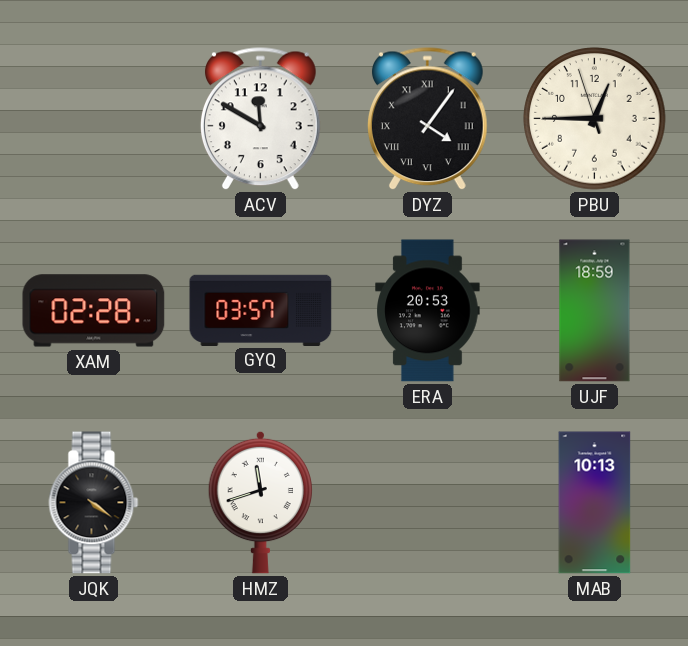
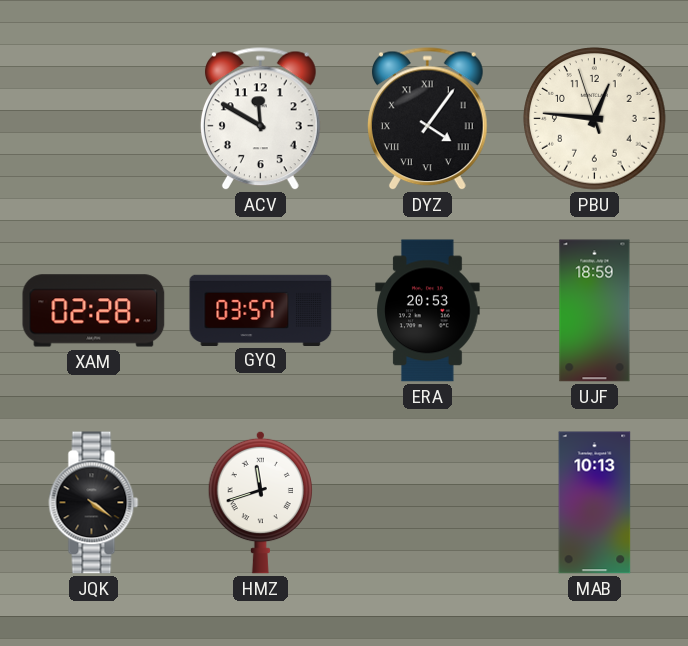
PBU: 12:44 -> 12:45 (595, 119)
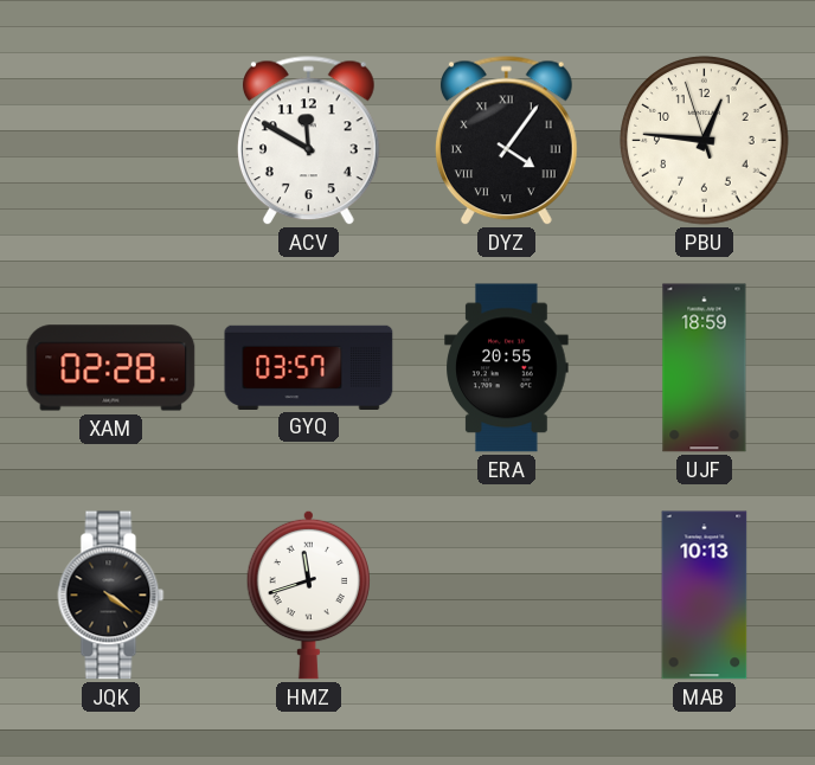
ERA: 20:53 -> 20:55 (507, 368)
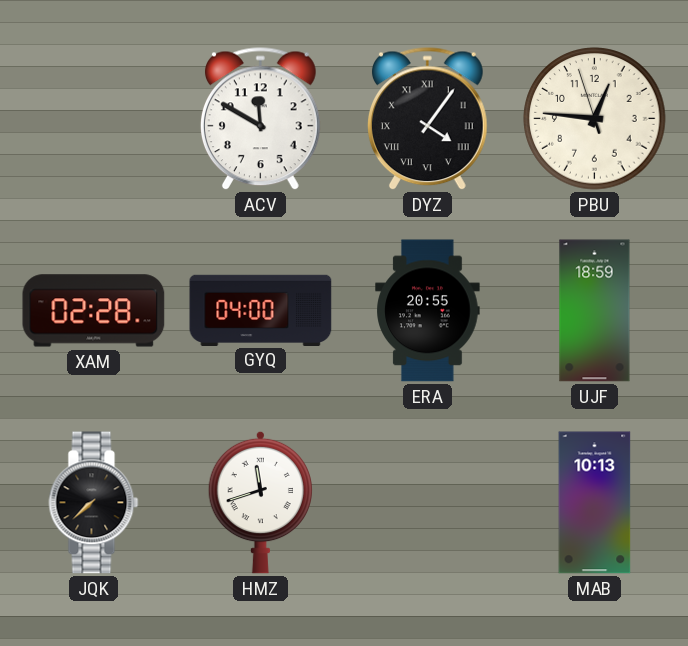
GYQ: 03:57 -> 04:00 (261, 310)
JQK: 4:21 -> 7:38 (94, 503)
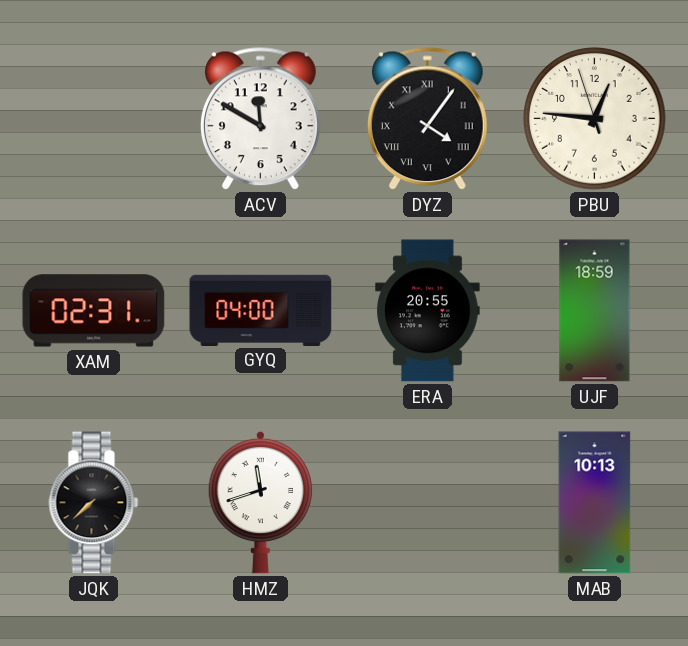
XAM: 02:28 -> 02:31 (94, 311)
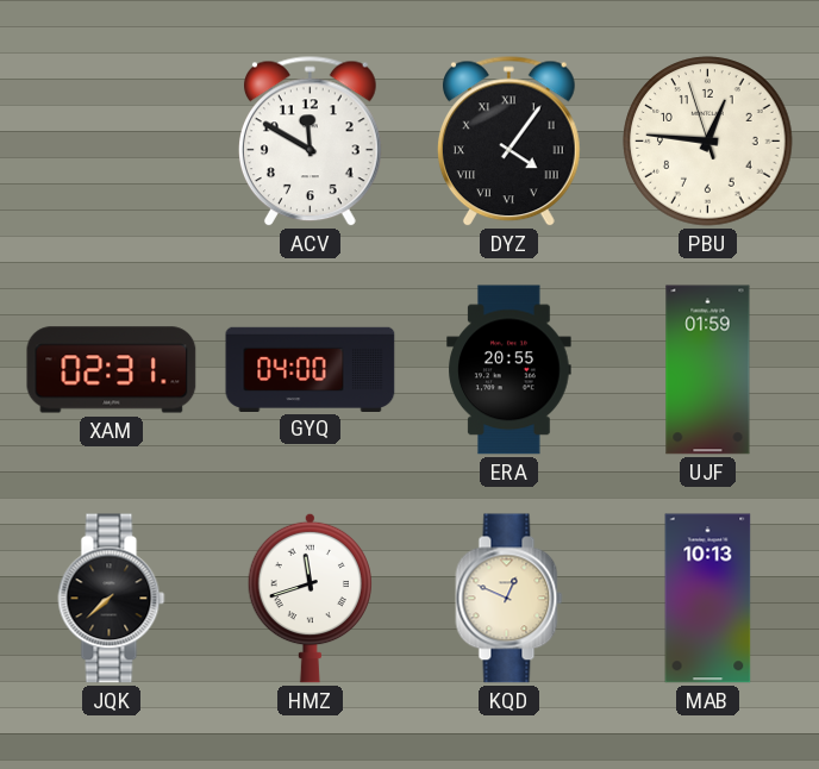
UJF: 18:59 -> 01:59 (708, 370)
KQD: none -> 12:49 (509, 599)
